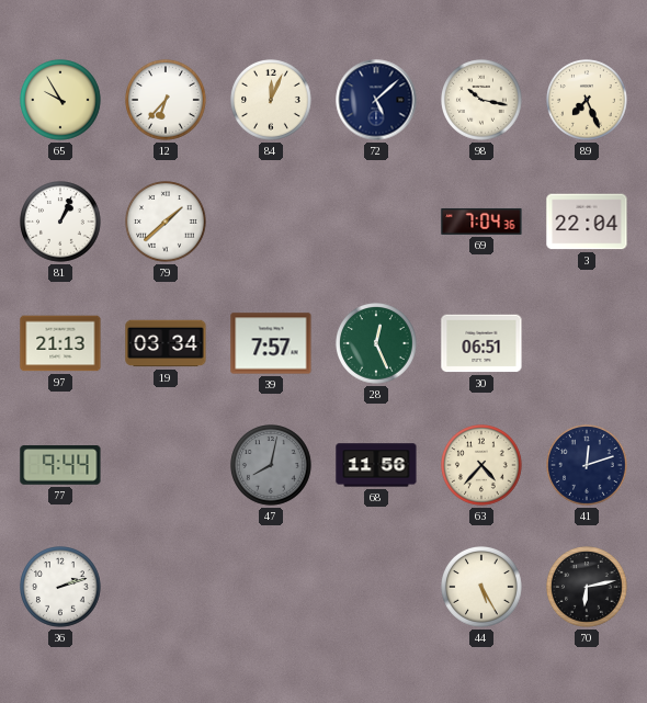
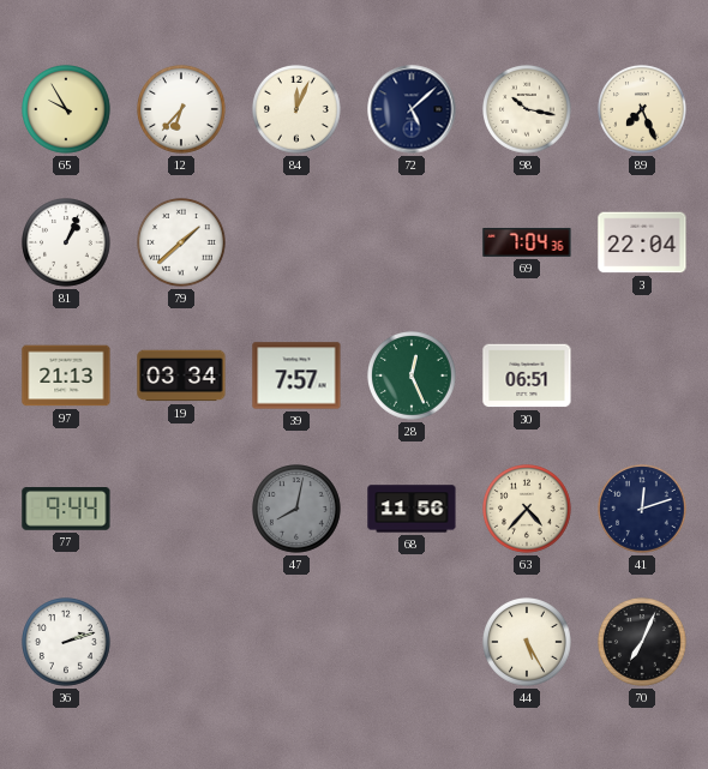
70: 6:13 -> 7:04 (643, 643)
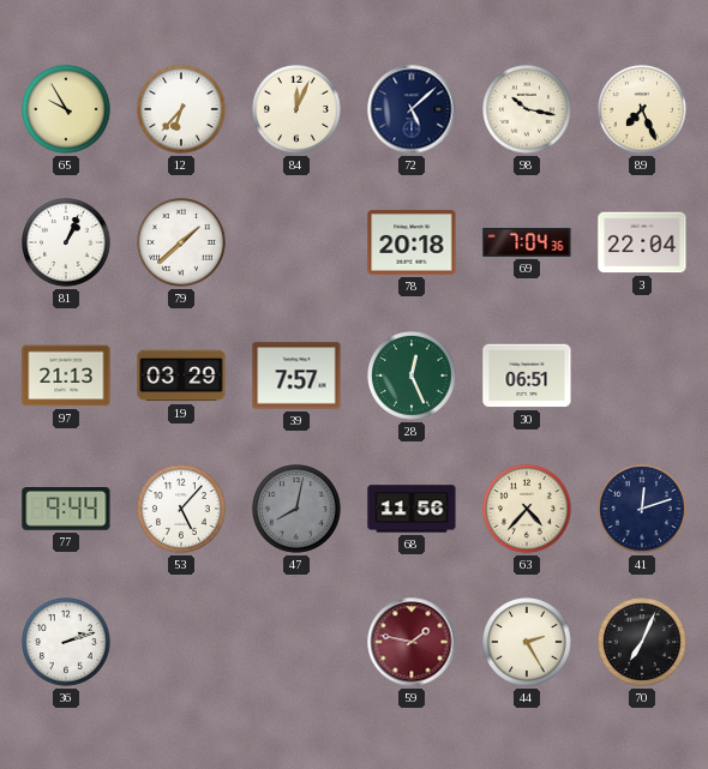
78: none -> 20:18 (412, 242)
19: 03:34 -> 03:29 (181, 376)
53: none -> 5:07 (182, 510)
59: none -> 1:47 (412, 642)
44: 5:25 -> 2:25 (528, 643)
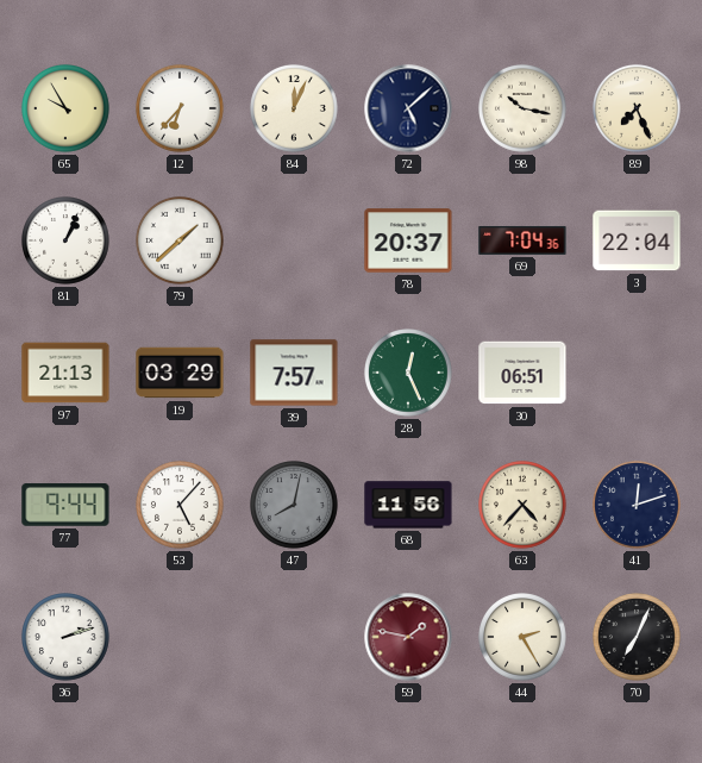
78: 20:18 -> 20:37 (408, 240)
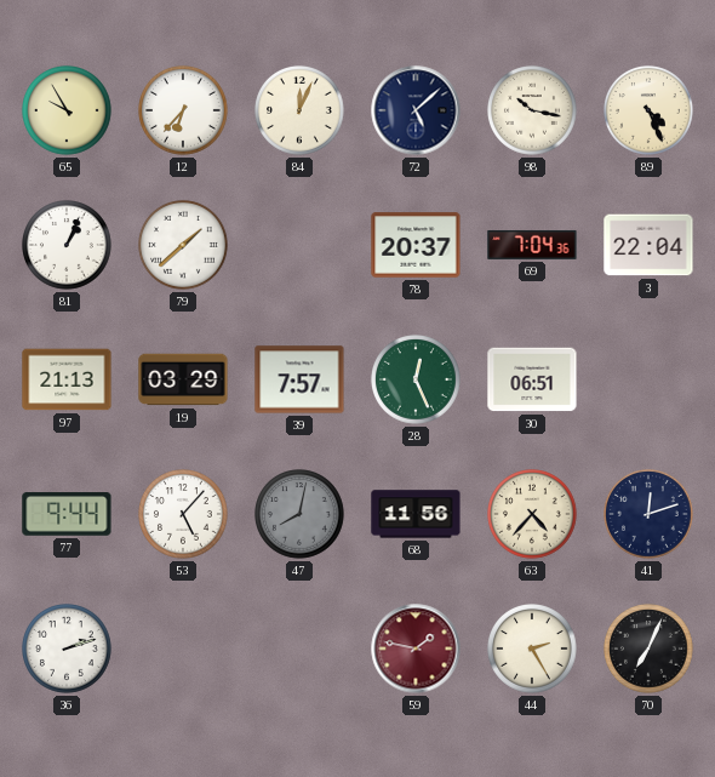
89: 7:26 -> 4:26 (650, 112)
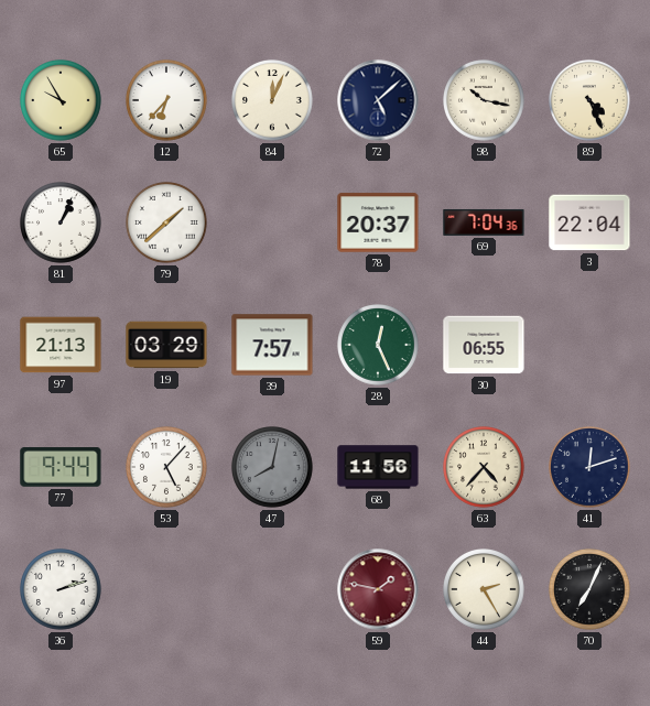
30: 06:51 -> 06:55 (484, 345)
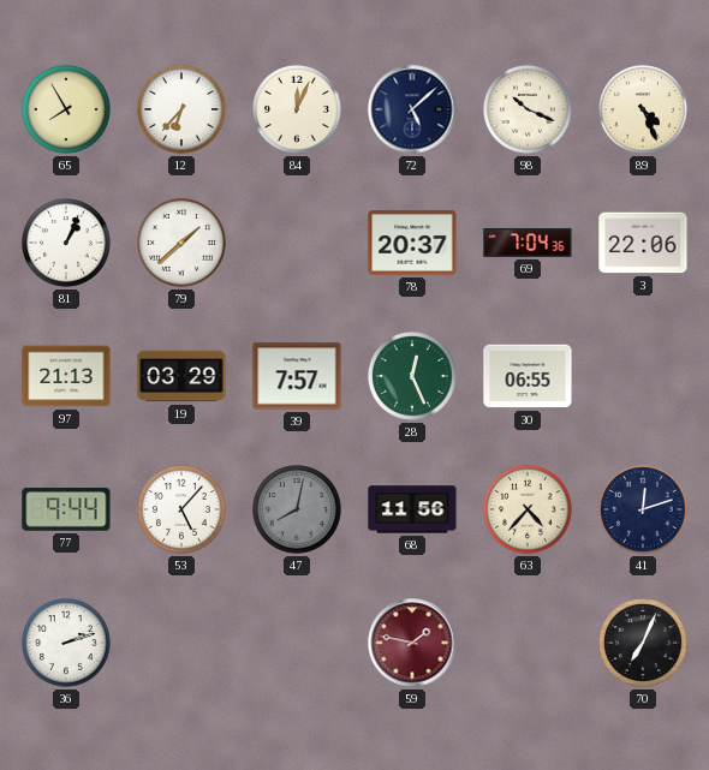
65: 9:55 -> 7:55 (67, 111)
98: 10:17 -> 10:19 (529, 111)
3: 22:04 -> 22:06 (643, 243)
44: 2:25 -> none (485, 590)
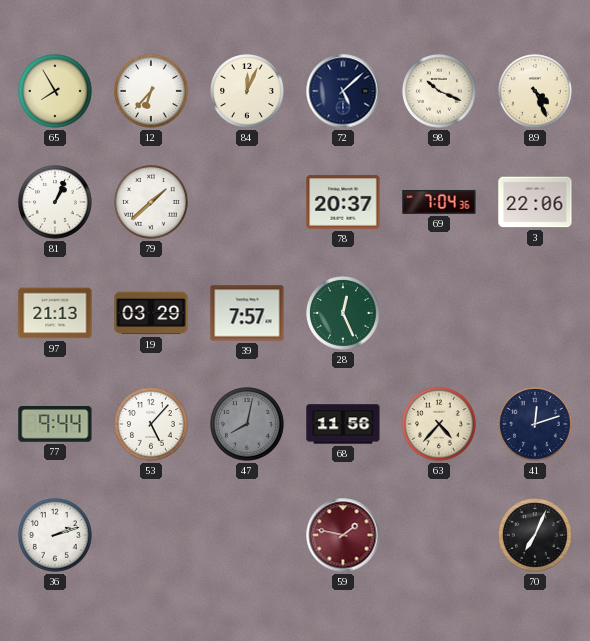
30: 06:55 -> none (528, 376)
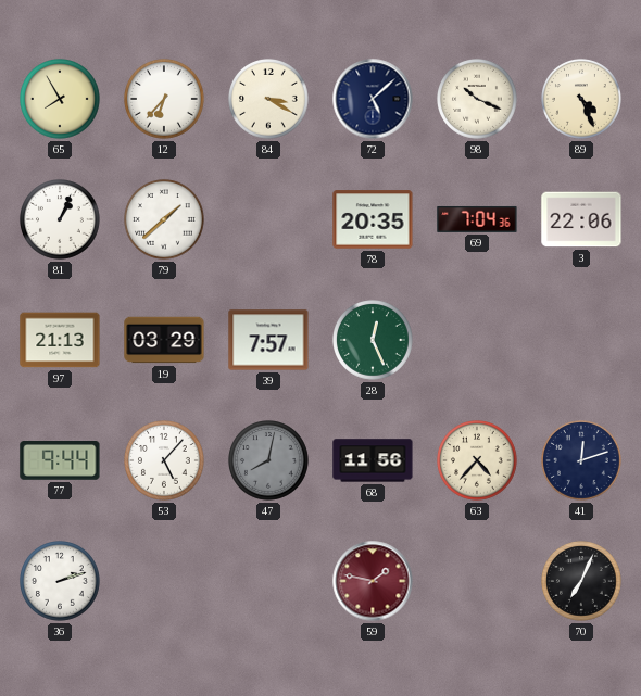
84: 12:04 -> 3:20 (269, 100)
78: 20:37 -> 20:35 (373, 219)
